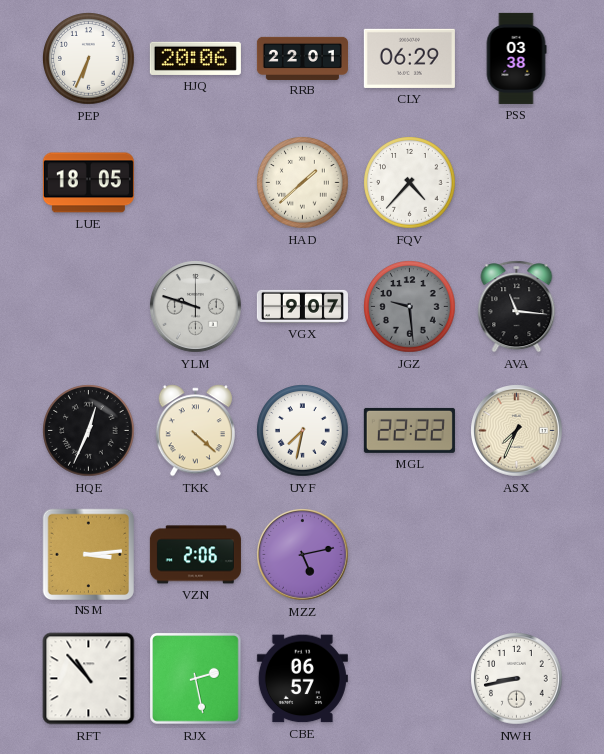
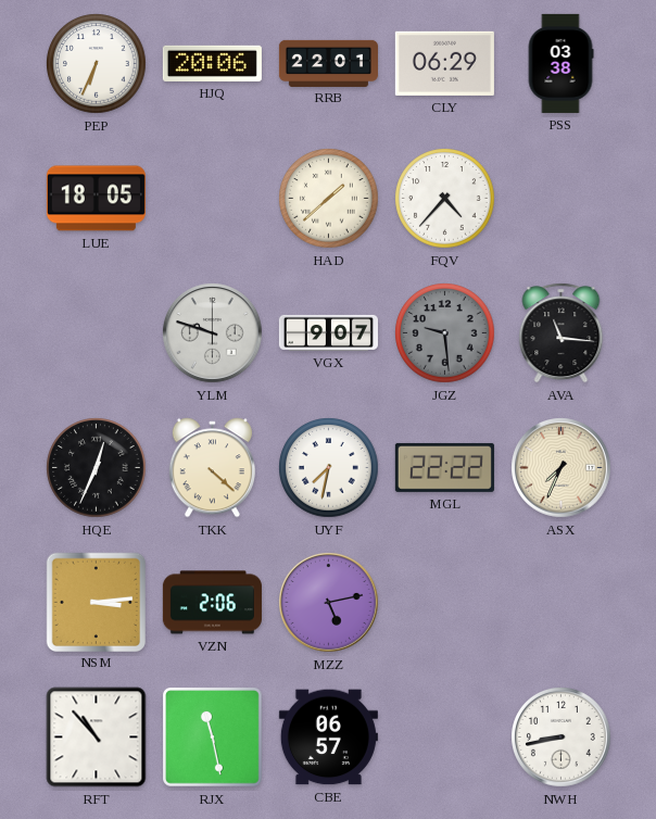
RJX: 2:28 -> 11:28 (213, 738)
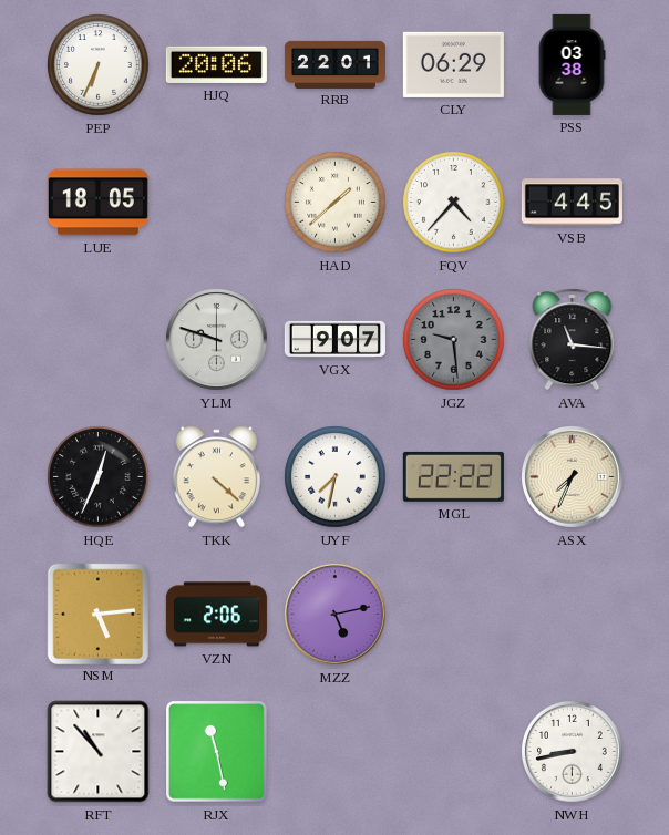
VSB: none -> 4:45 (572, 203)
NSM: 3:14 -> 5:14 (97, 614)
CBE: 06:57 -> none (328, 738)
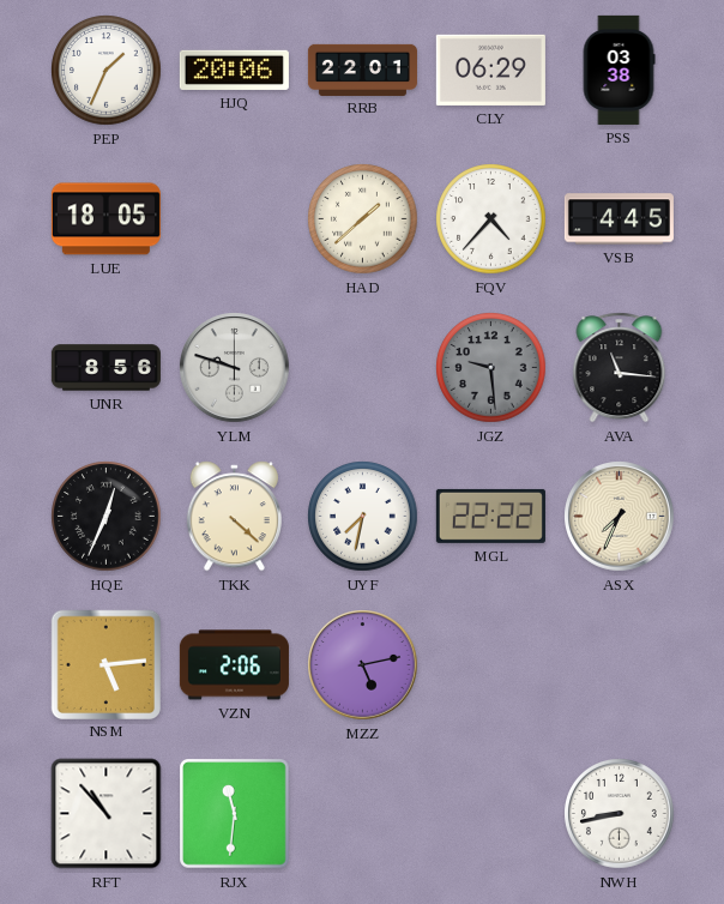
PEP: 6:34 -> 1:34 (107, 71)
UNR: none -> 8:56 (105, 368)
VGX: 9:07 -> none (334, 339)
RJX: 11:28 -> 11:31 (235, 814)
